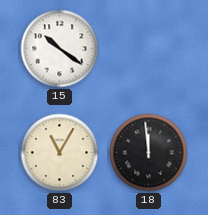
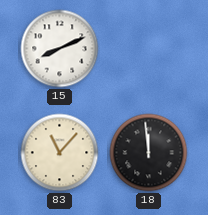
15: 10:21 -> 8:11 (60, 49)
83: 11:05 -> 11:07 (60, 153)
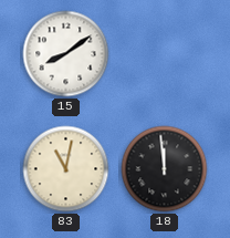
15: 8:11 -> 8:09 (66, 54)
83: 11:07 -> 11:02 (66, 169)
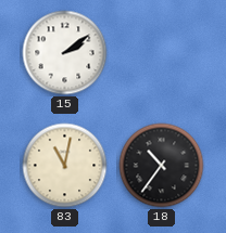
15: 8:09 -> 2:09 (65, 53)
18: 11:59 -> 10:36 (162, 166)
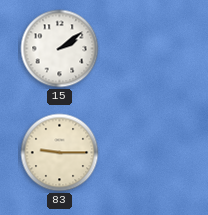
83: 11:02 -> 9:15 (60, 153)
18: 10:36 -> none (162, 166)
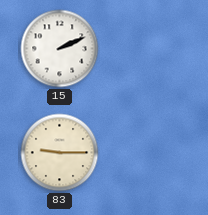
15: 2:09 -> 2:11 (60, 49)
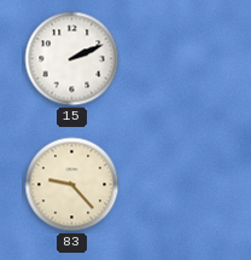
83: 9:15 -> 9:23 (72, 185)
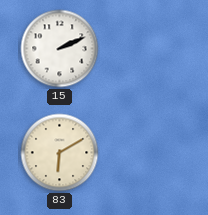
83: 9:23 -> 6:10 (60, 153)
